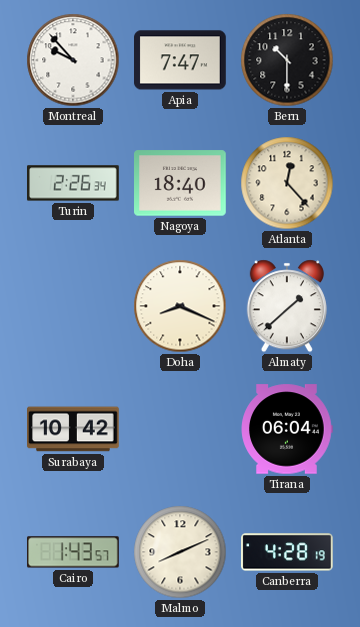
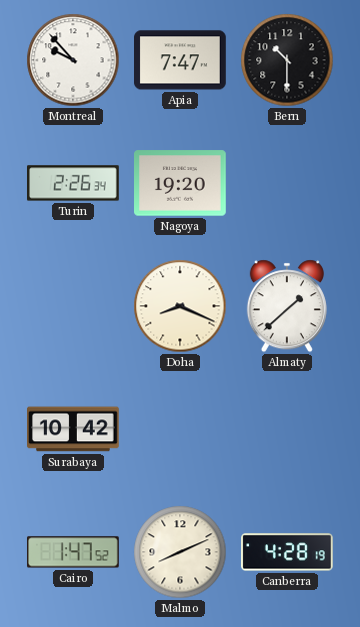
Nagoya: 18:40 -> 19:20 (181, 183)
Atlanta: 12:23 -> none (287, 183)
Tirana: 06:04 -> none (287, 429)
Cairo: 1:43 -> 1:47 (74, 552)
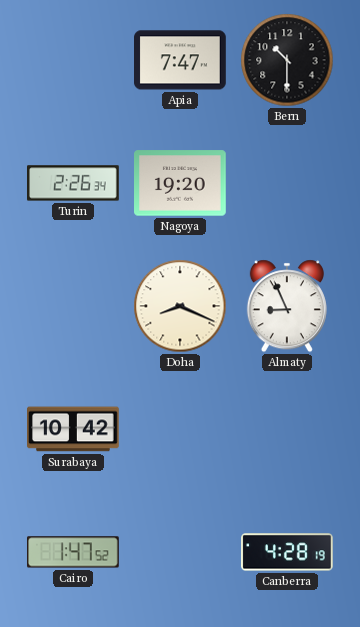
Montreal: 9:53 -> none (73, 60)
Almaty: 1:38 -> 8:56 (287, 306)
Malmo: 8:11 -> none (180, 552)
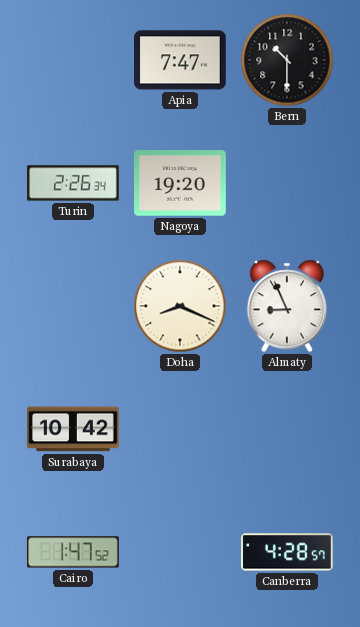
Canberra: 4:28:19 -> 4:28:57 (288, 552)
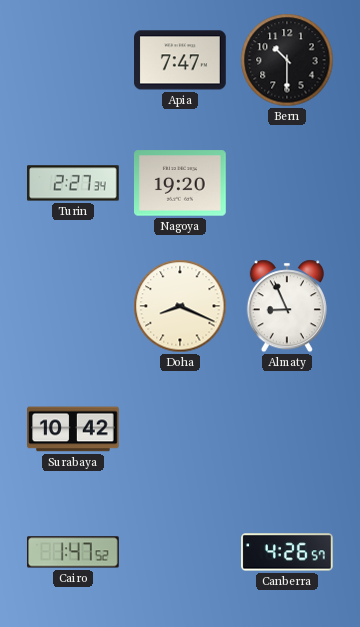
Turin: 2:26 -> 2:27 (73, 183)
Canberra: 4:28 -> 4:26 (288, 552)
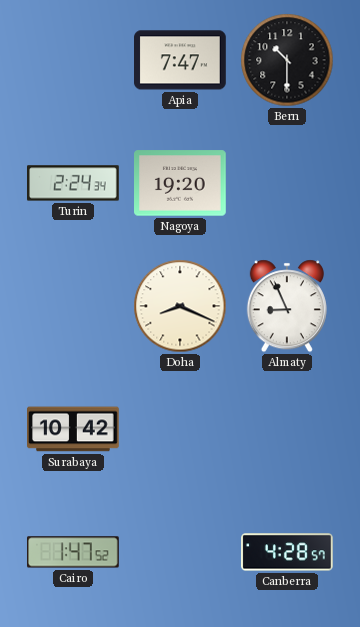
Turin: 2:27 -> 2:24 (73, 183)
Canberra: 4:26 -> 4:28 (288, 552)
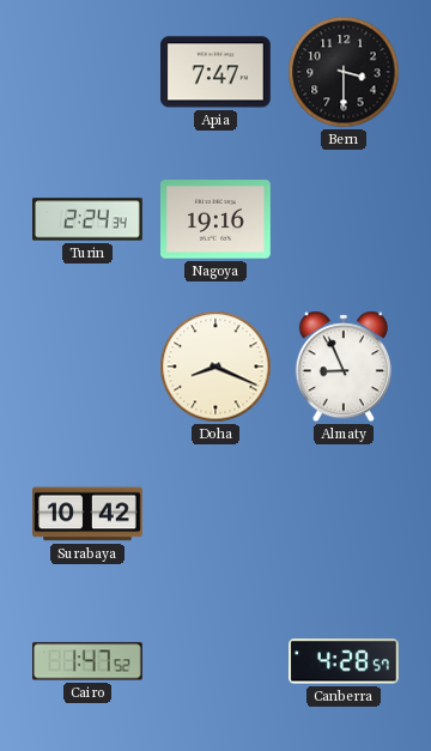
Bern: 10:30 -> 3:30 (344, 72)
Nagoya: 19:20 -> 19:16 (217, 219)
